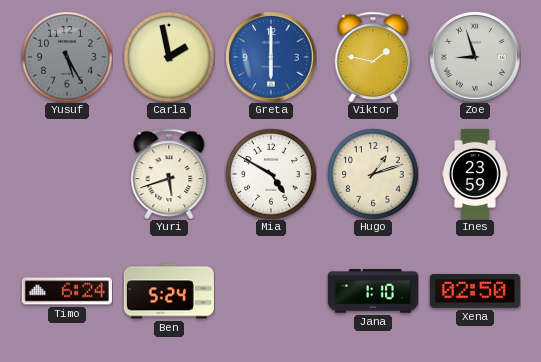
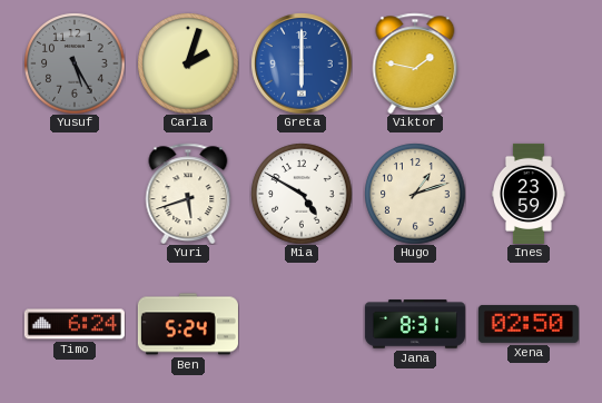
Carla: 1:58 -> 2:03 (188, 63)
Zoe: 8:57 -> none (475, 57)
Jana: 1:10 -> 8:31 (415, 324)
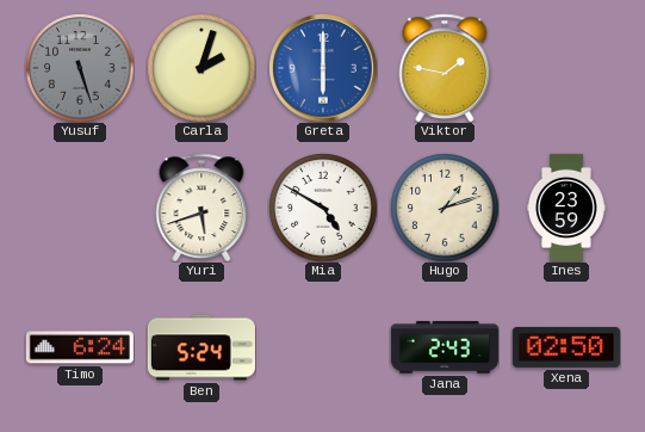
Yusuf: 5:25 -> 5:27 (80, 68)
Jana: 8:31 -> 2:43 (445, 347)
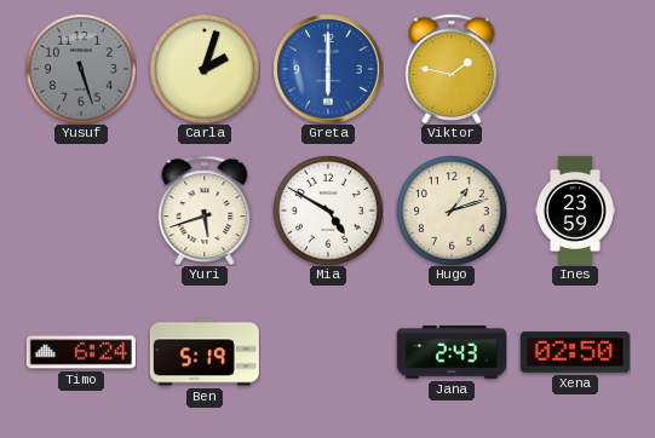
Ben: 5:24 -> 5:19 (205, 352)
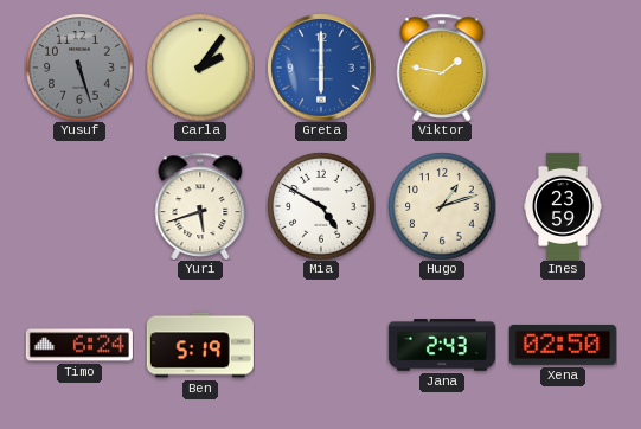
Carla: 2:03 -> 2:06 (200, 68)
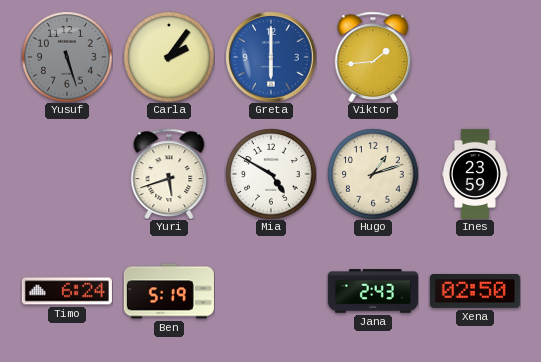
Viktor: 1:47 -> 1:44 (373, 57)
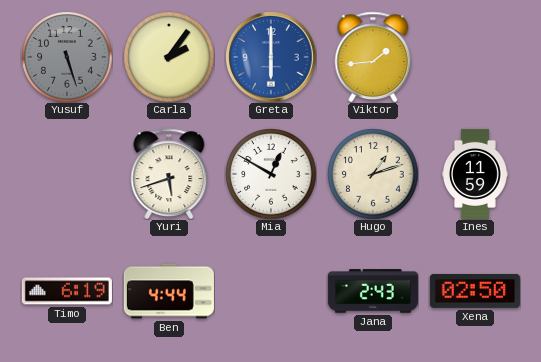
Mia: 4:50 -> 12:50 (271, 174)
Ines: 23:59 -> 11:59 (476, 174)
Timo: 6:24 -> 6:19 (67, 291)
Ben: 5:19 -> 4:44 (169, 291)
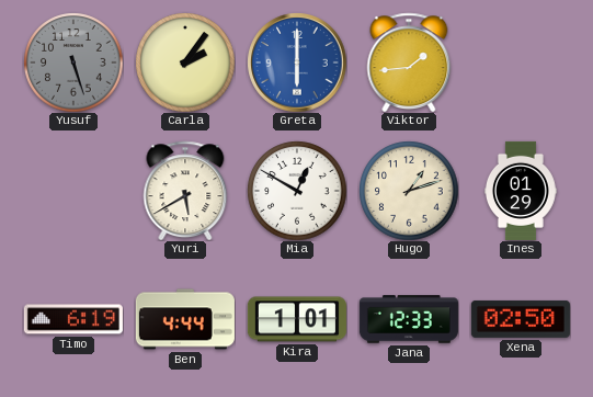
Yuri: 5:42 -> 5:40 (185, 191)
Ines: 11:59 -> 01:29 (522, 191)
Kira: none -> 1:01 (297, 319)
Jana: 2:43 -> 12:33 (409, 319)
